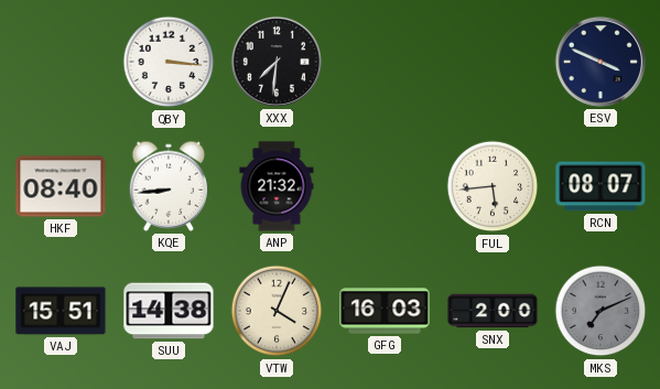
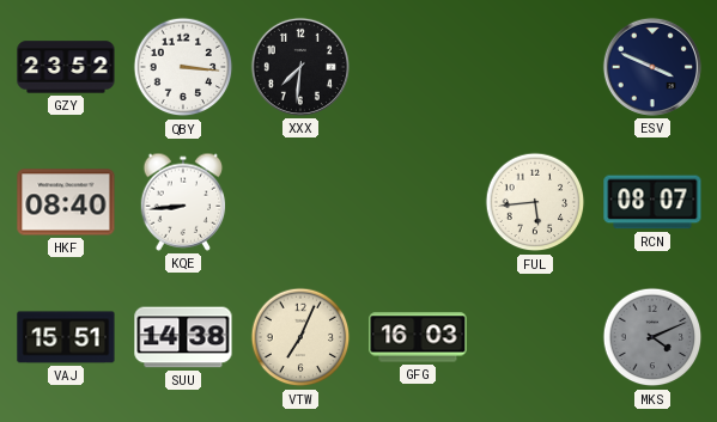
GZY: none -> 23:52 (66, 67)
ANP: 21:32 -> none (277, 186)
VTW: 4:04 -> 7:04 (300, 337)
SNX: 2:00 -> none (493, 311)
MKS: 7:11 -> 4:11 (652, 337)
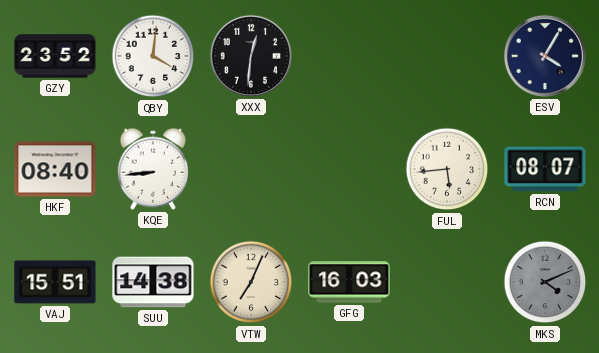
QBY: 3:16 -> 4:01 (153, 56)
XXX: 7:31 -> 12:31 (251, 56)
ESV: 3:49 -> 4:05 (545, 56)
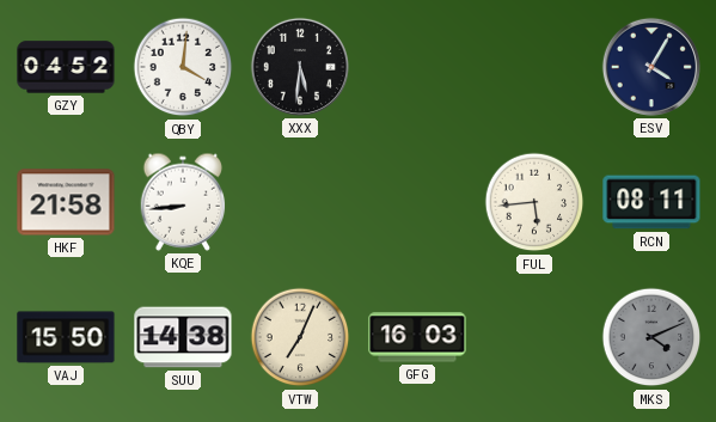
GZY: 23:52 -> 04:52 (66, 67)
XXX: 12:31 -> 5:31 (300, 67)
HKF: 08:40 -> 21:58 (66, 202)
RCN: 08:07 -> 08:11 (651, 202)
VAJ: 15:51 -> 15:50 (66, 337)
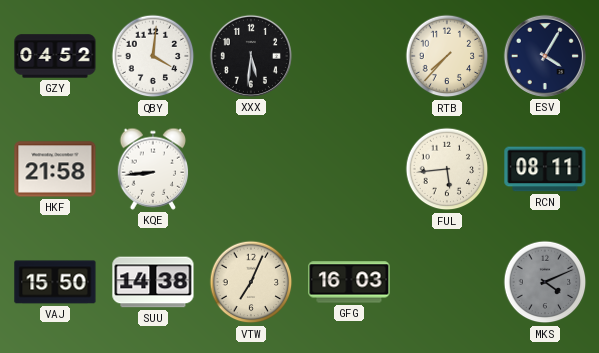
RTB: none -> 7:37 (447, 56)
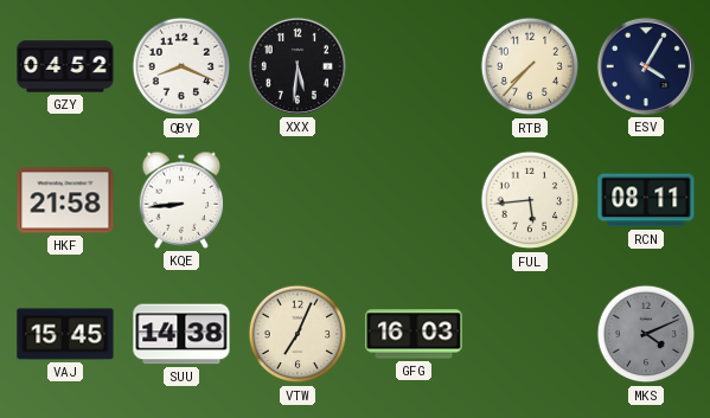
QBY: 4:01 -> 8:19 (181, 66)
VAJ: 15:50 -> 15:45 (65, 334)
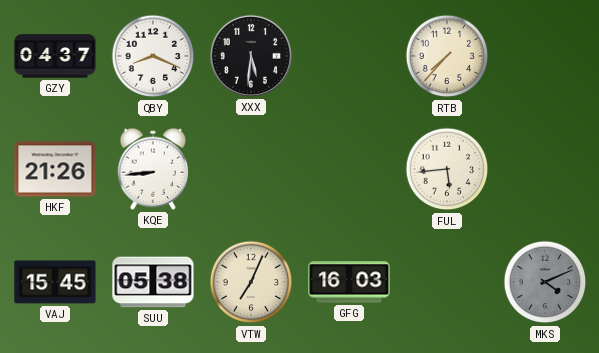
GZY: 04:52 -> 04:37 (55, 56)
ESV: 4:05 -> none (646, 66)
HKF: 21:58 -> 21:26 (55, 169)
RCN: 08:11 -> none (646, 200)
SUU: 14:38 -> 05:38 (153, 282)
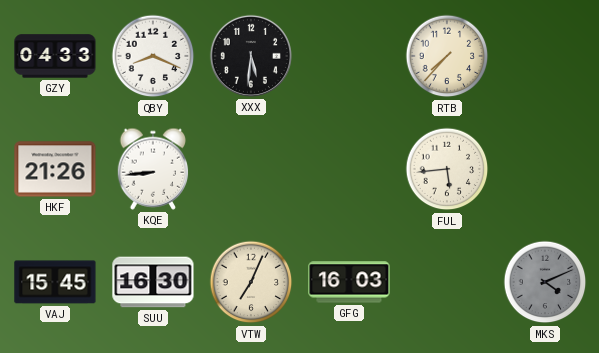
GZY: 04:37 -> 04:33 (55, 56)
SUU: 05:38 -> 16:30 (153, 282)
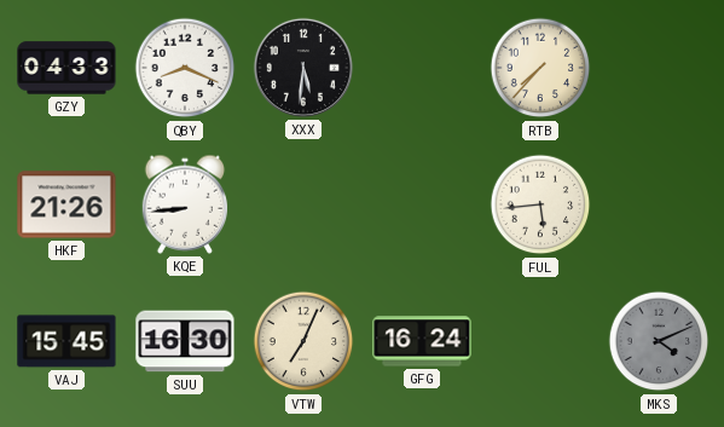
GFG: 16:03 -> 16:24 (422, 341)
